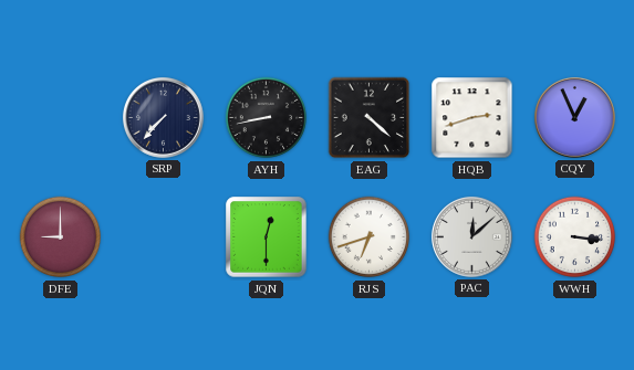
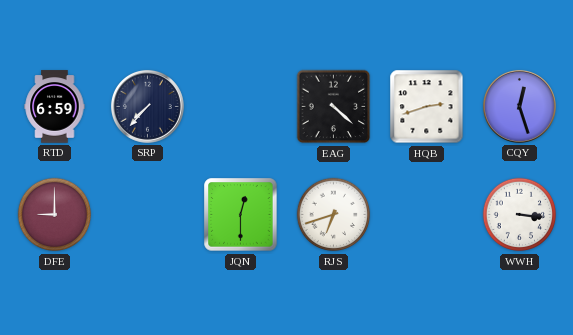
RTD: none -> 6:59 (55, 107)
AYH: 8:43 -> none (267, 118)
CQY: 12:56 -> 12:27 (519, 106)
PAC: 12:08 -> none (471, 236)
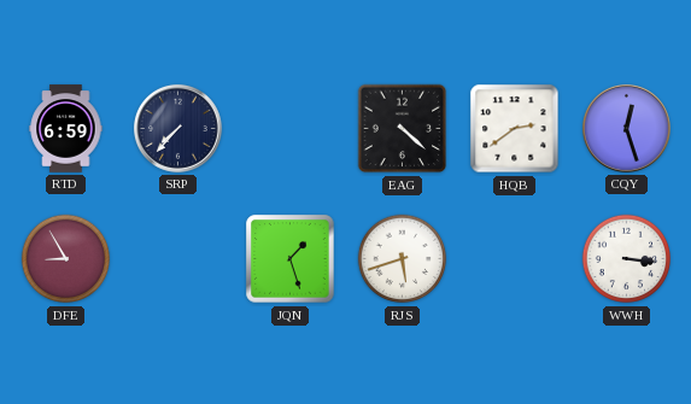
HQB: 2:42 -> 2:39 (515, 129)
DFE: 9:00 -> 8:55 (66, 259)
JQN: 12:30 -> 1:27 (291, 259)
RJS: 6:42 -> 5:42 (403, 259)
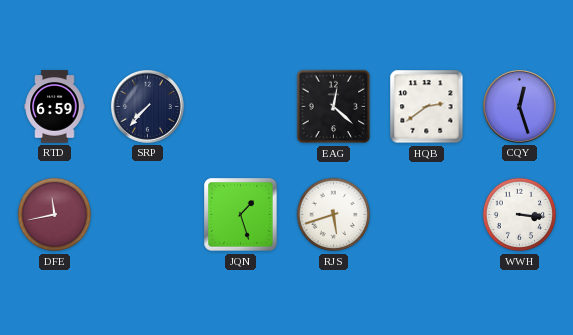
EAG: 4:22 -> 12:22 (334, 107)
DFE: 8:55 -> 11:43 (55, 215)
